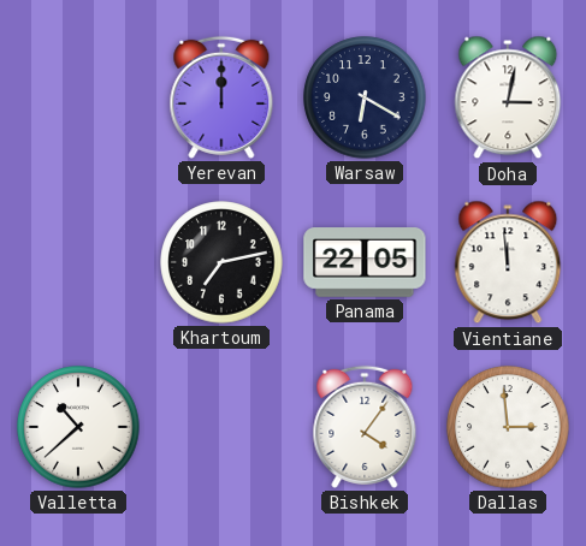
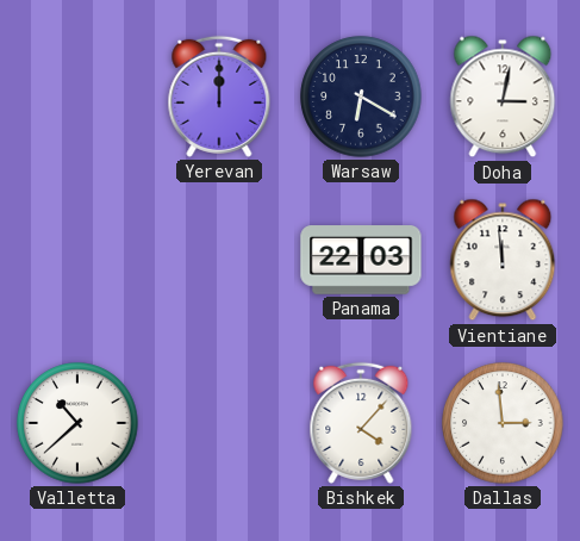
Khartoum: 7:13 -> none (221, 262)
Panama: 22:05 -> 22:03 (361, 260)
Bishkek: 4:06 -> 4:07 (361, 423)
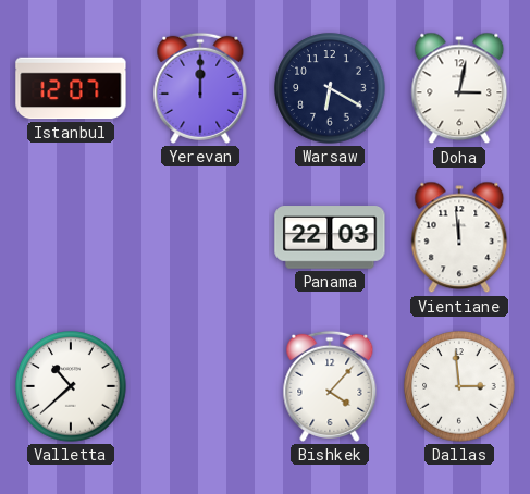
Istanbul: none -> 12:07 (71, 88)
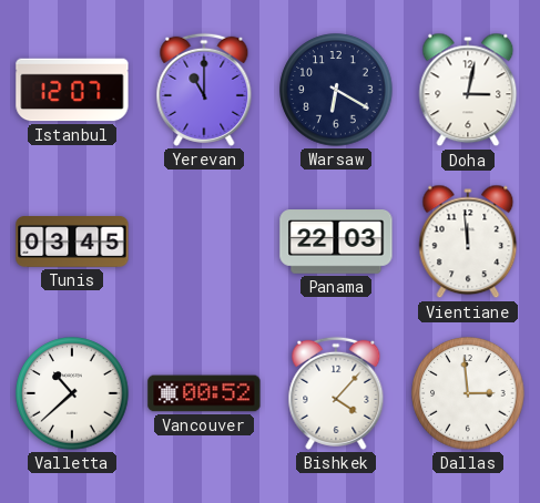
Yerevan: 12:00 -> 11:00 (204, 90)
Tunis: none -> 03:45 (72, 243)
Vancouver: none -> 00:52 (204, 393)
